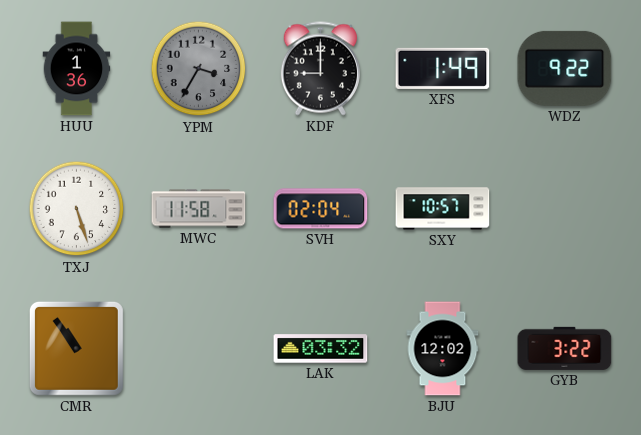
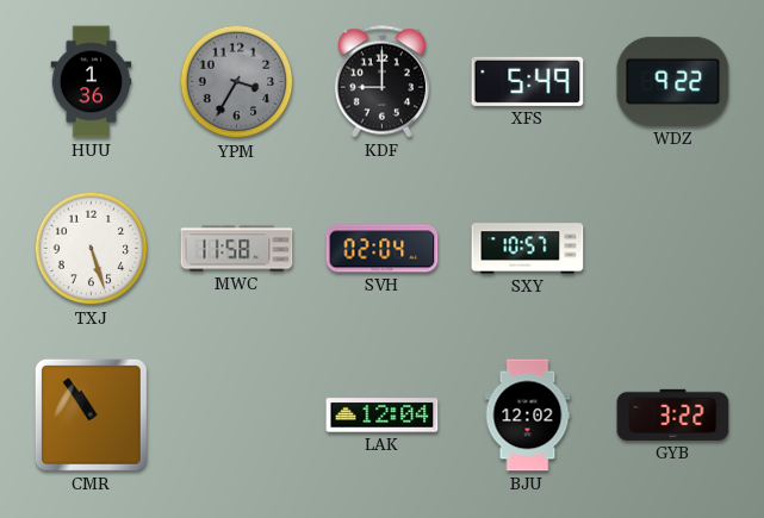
XFS: 1:49 -> 5:49 (528, 81)
LAK: 03:32 -> 12:04 (383, 416)
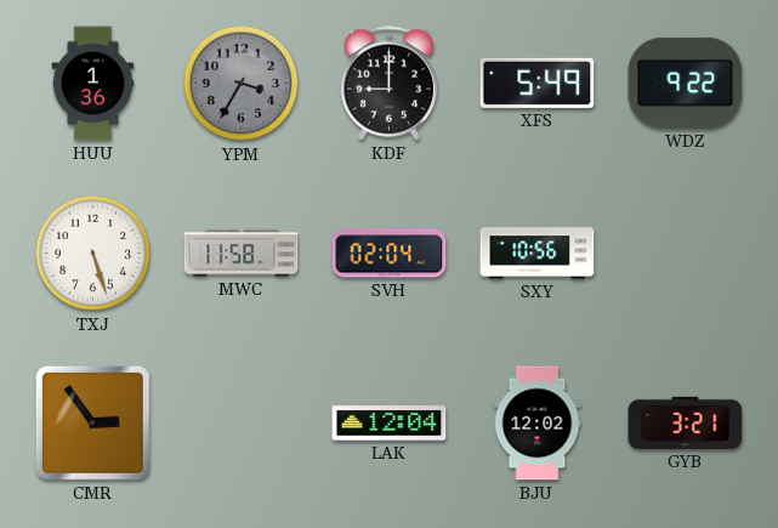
SXY: 10:57 -> 10:56 (538, 254)
CMR: 10:54 -> 2:54 (92, 422)
GYB: 3:22 -> 3:21 (686, 422)
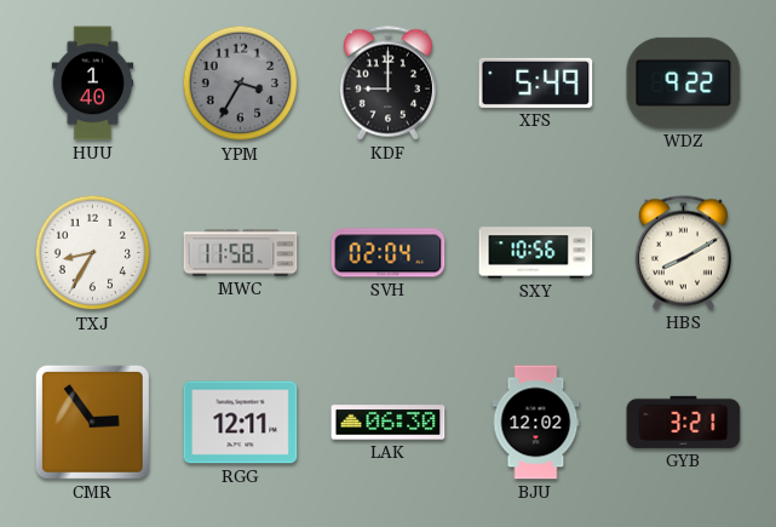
HUU: 1:36 -> 1:40 (93, 84)
TXJ: 5:27 -> 8:35 (93, 253)
HBS: none -> 8:10 (683, 253)
RGG: none -> 12:11 (241, 423)
LAK: 12:04 -> 06:30 (389, 423)
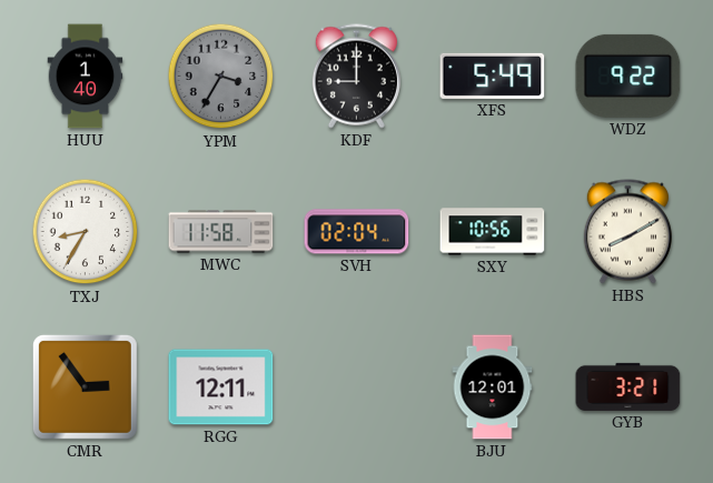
LAK: 06:30 -> none (389, 423)
BJU: 12:02 -> 12:01 (493, 388)
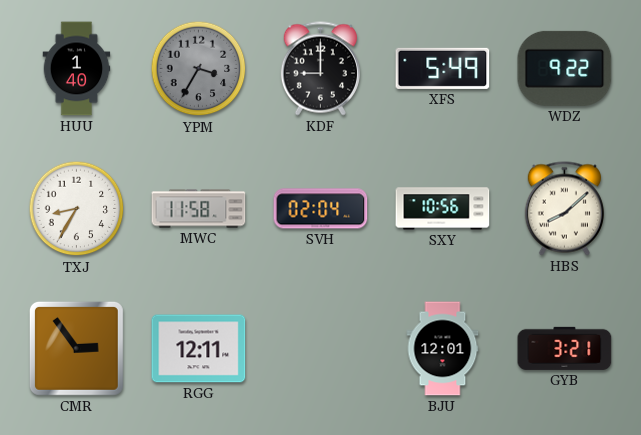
HBS: 8:10 -> 8:08 (564, 209)
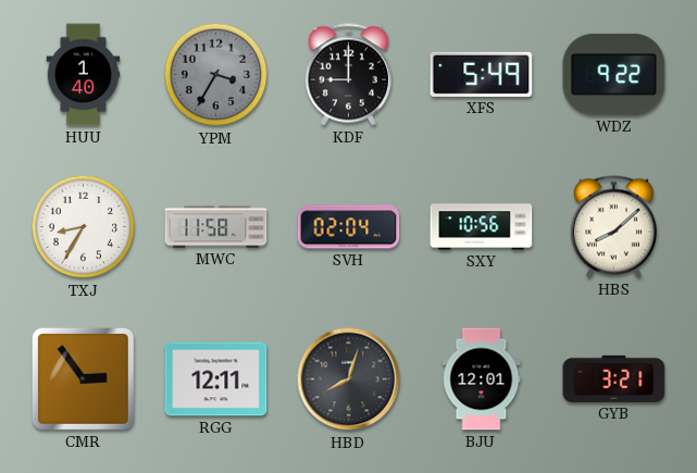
HBD: none -> 8:03 (349, 379)
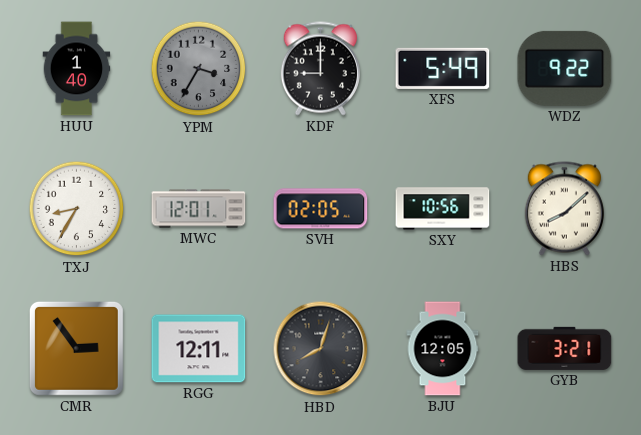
MWC: 11:58 -> 12:01 (199, 209)
SVH: 02:04 -> 02:05 (321, 209)
BJU: 12:01 -> 12:05 (443, 349)
